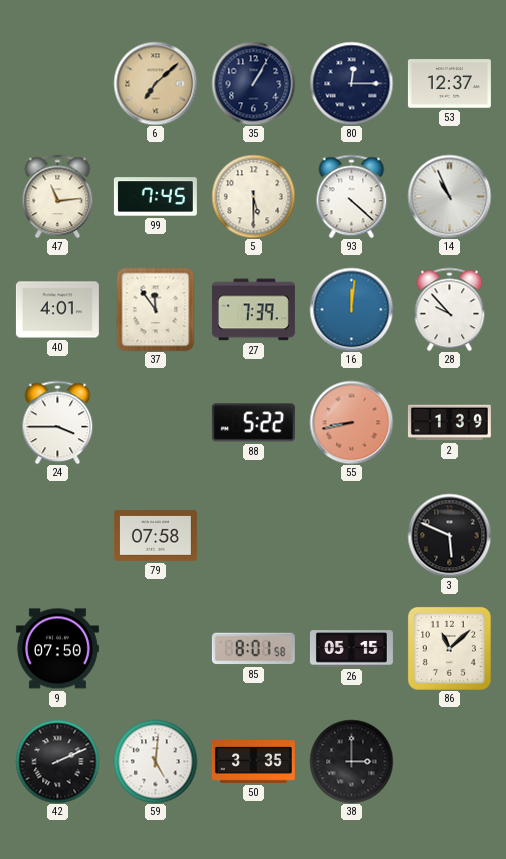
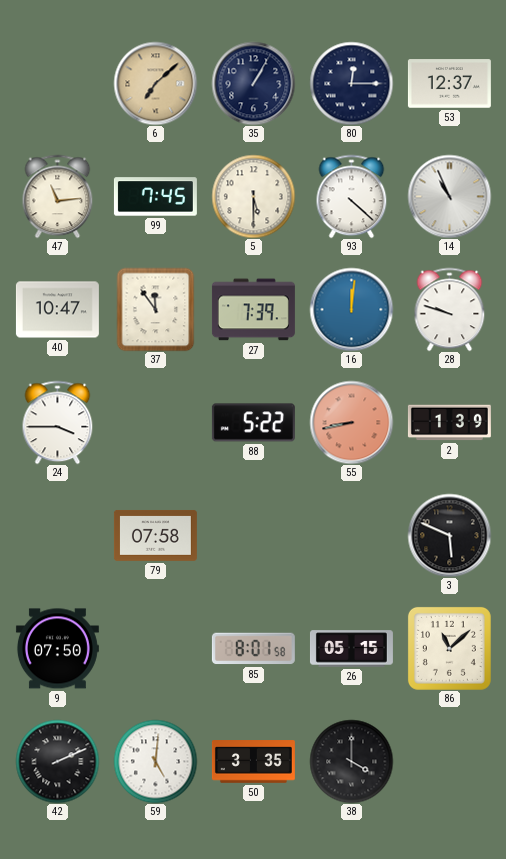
40: 4:01 -> 10:47 (57, 310)
28: 9:53 -> 9:48 (450, 309)
38: 3:00 -> 4:00 (351, 761)
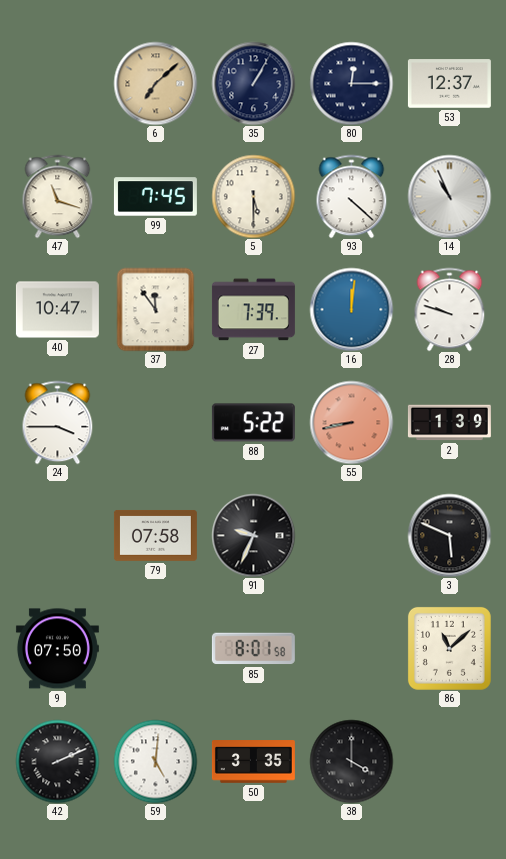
47: 11:14 -> 11:18 (58, 196)
91: none -> 9:34 (253, 535)
26: 05:15 -> none (351, 649)
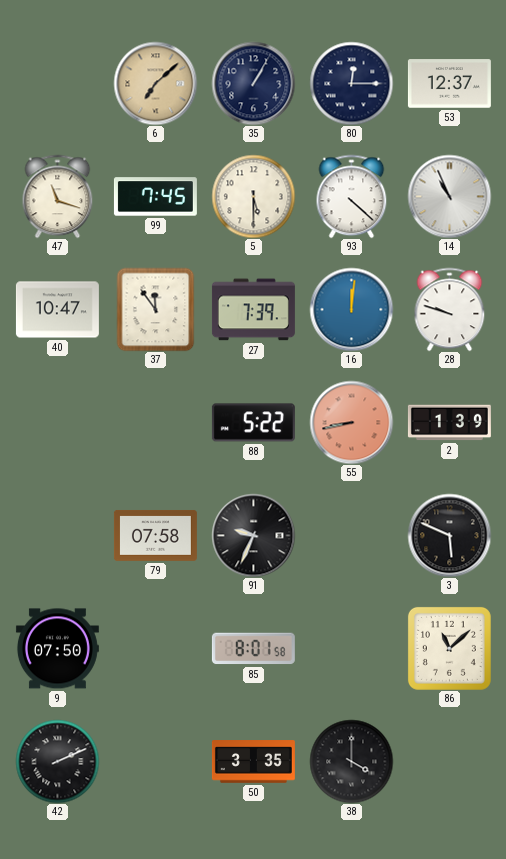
24: 3:45 -> none (58, 422)
59: 5:01 -> none (155, 761)
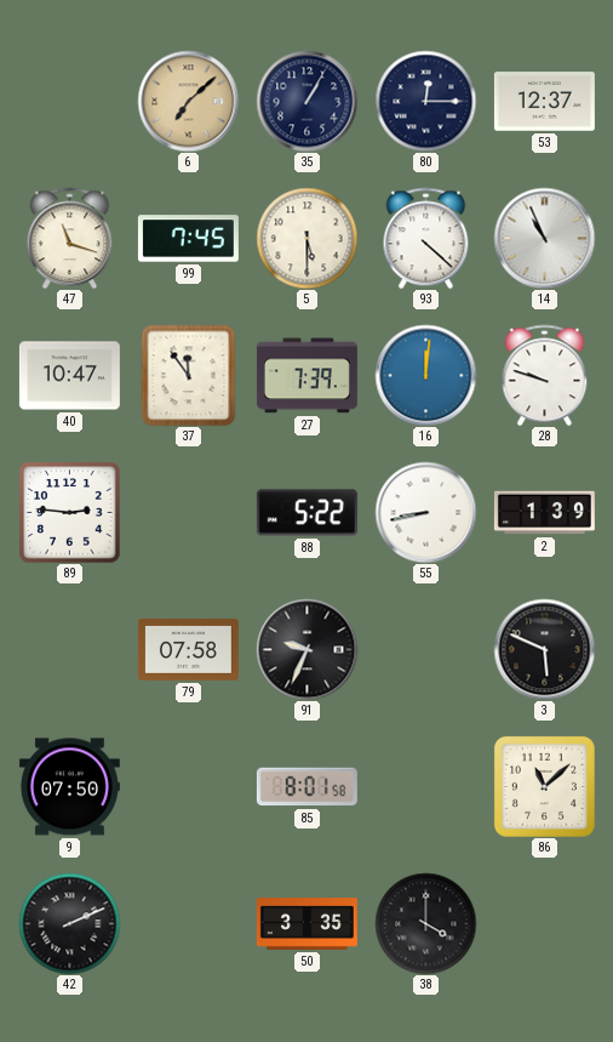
89: none -> 2:46 (69, 512)
55 dial: salmon -> white (425, 512)
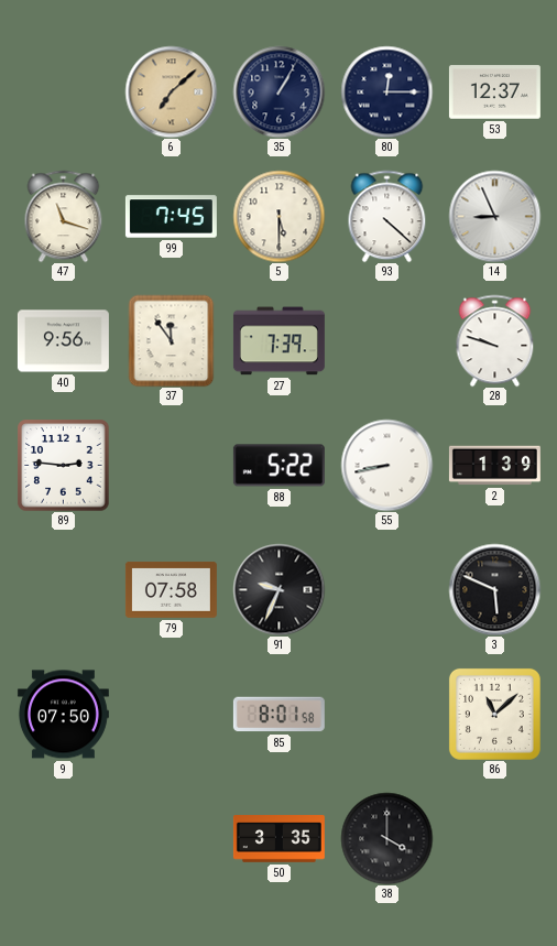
14: 10:56 -> 8:56 (494, 216)
40: 10:47 -> 9:56 (63, 341)
16: 12:01 -> none (425, 375)
42: 2:11 -> none (69, 923)
